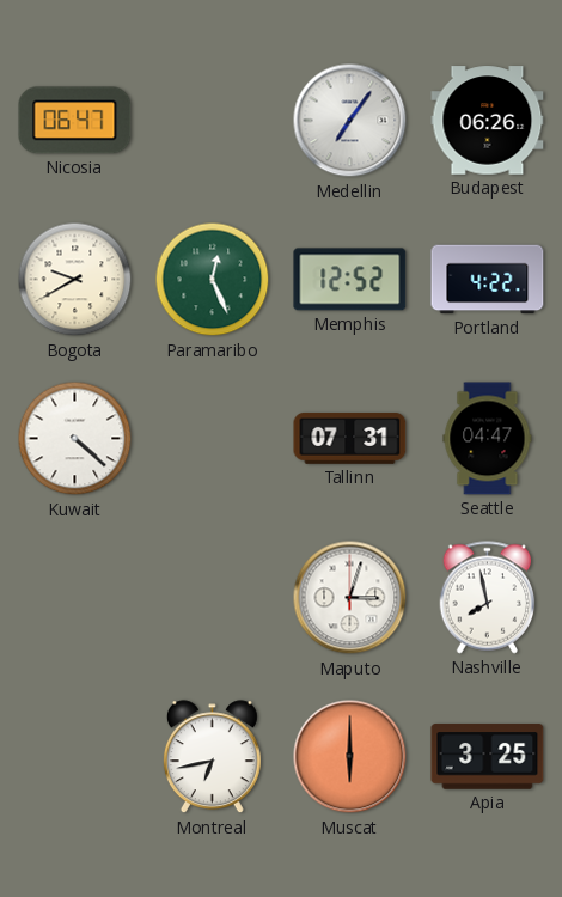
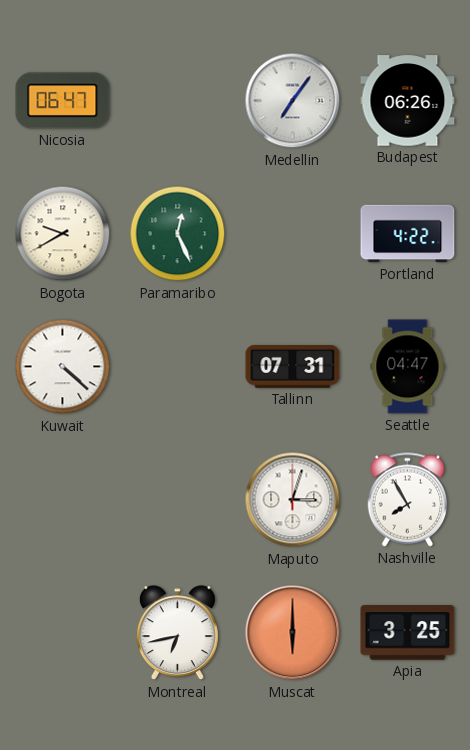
Memphis: 12:52 -> none (350, 280)
Nashville: 7:58 -> 7:55 (408, 500)
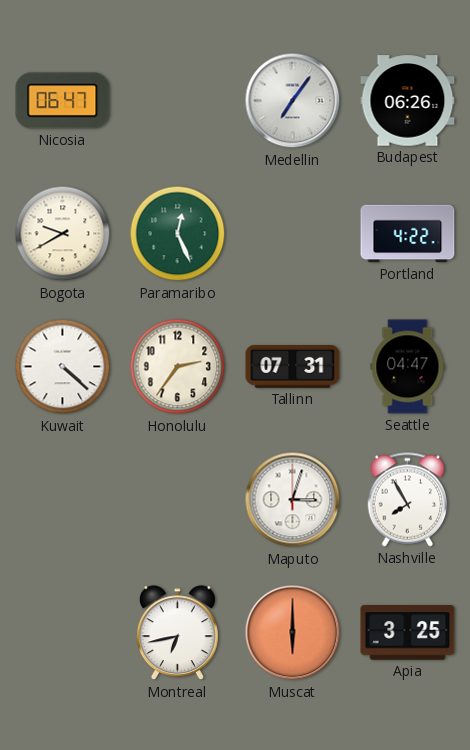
Honolulu: none -> 2:36 (178, 367)
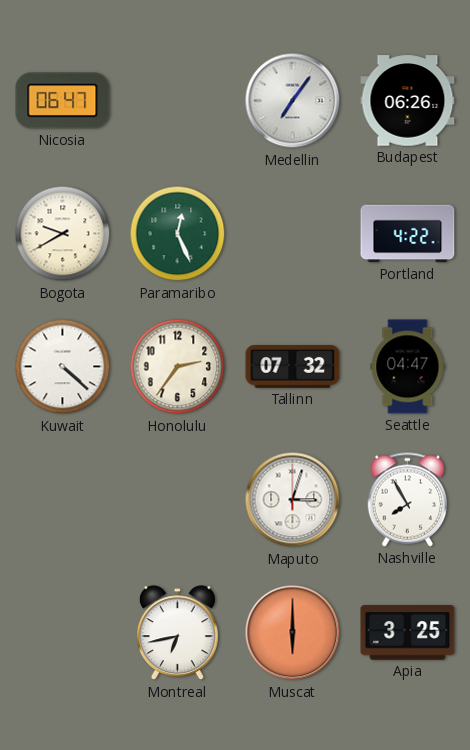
Tallinn: 07:31 -> 07:32 (293, 367)
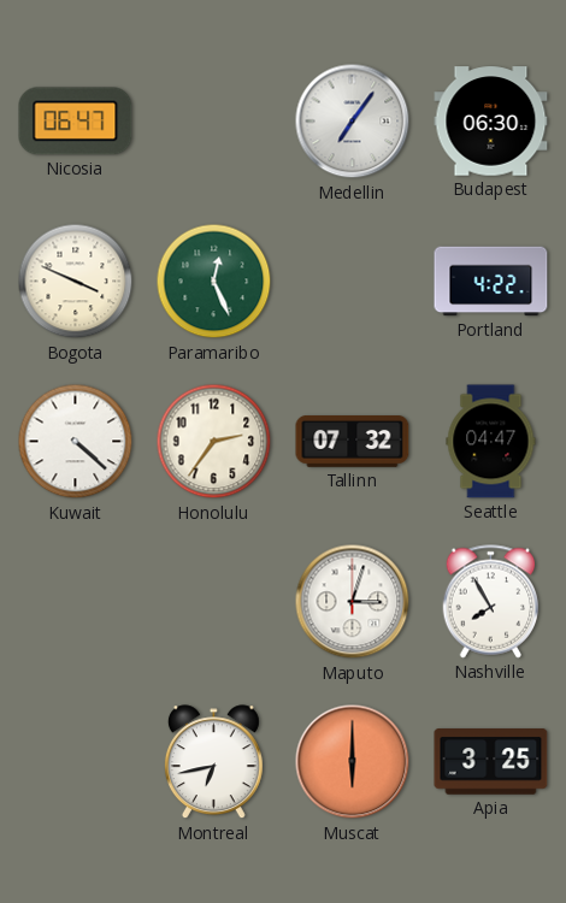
Budapest: 06:26 -> 06:30 (491, 122)
Bogota: 9:40 -> 3:49 (76, 282)
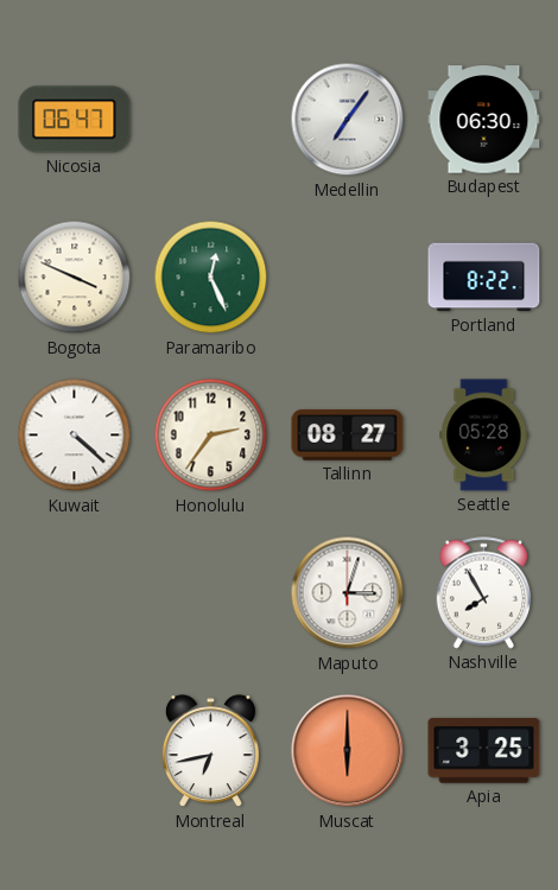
Portland: 4:22 -> 8:22 (484, 278)
Tallinn: 07:32 -> 08:27 (348, 436)
Seattle: 04:47 -> 05:28 (484, 436)
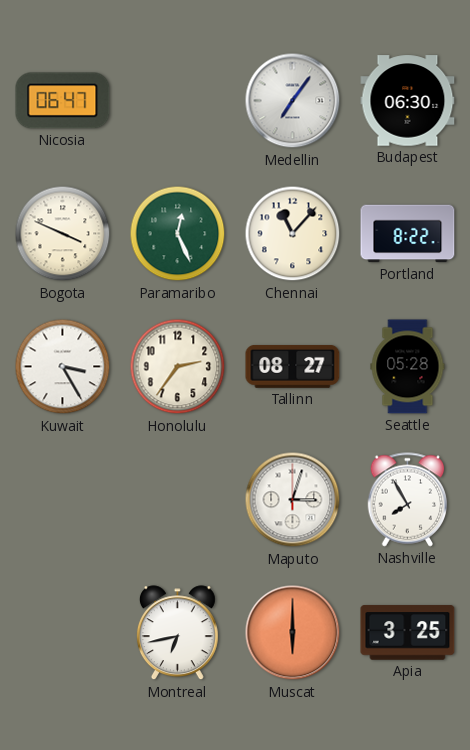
Chennai: none -> 11:07 (293, 234)
Kuwait: 4:22 -> 3:25 (63, 367)
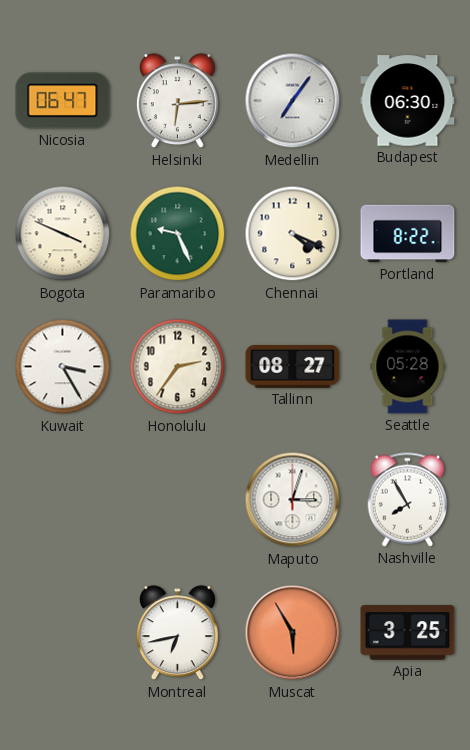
Helsinki: none -> 6:14 (177, 101)
Paramaribo: 12:26 -> 9:26 (178, 234)
Chennai: 11:07 -> 4:19 (293, 234)
Muscat: 6:00 -> 5:55 (293, 633)
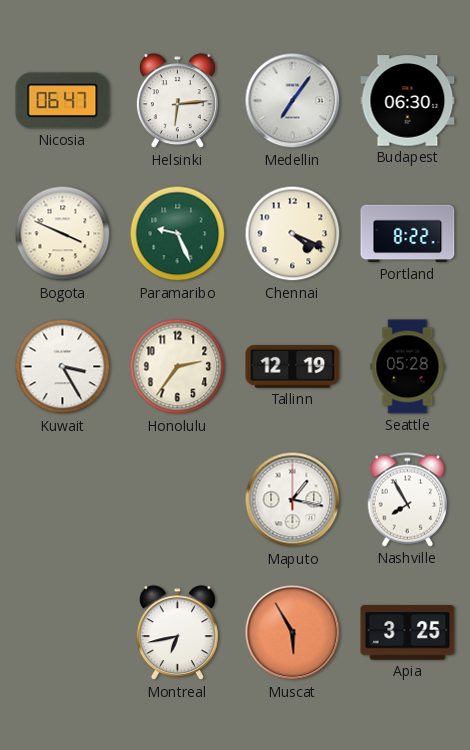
Tallinn: 08:27 -> 12:19 (293, 367)
Maputo: 3:03 -> 1:17 (293, 500)
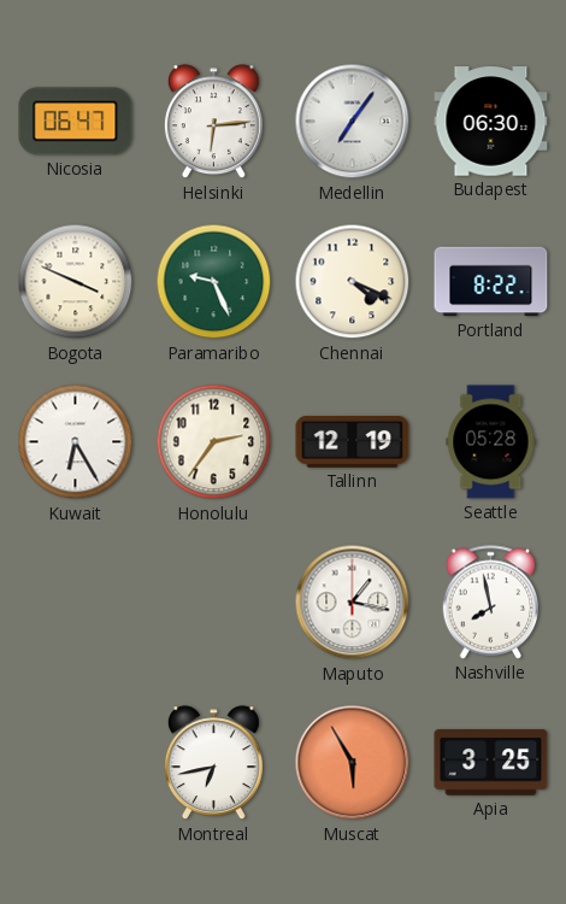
Kuwait: 3:25 -> 6:25 (76, 442)
Nashville: 7:55 -> 7:58 (491, 603)
